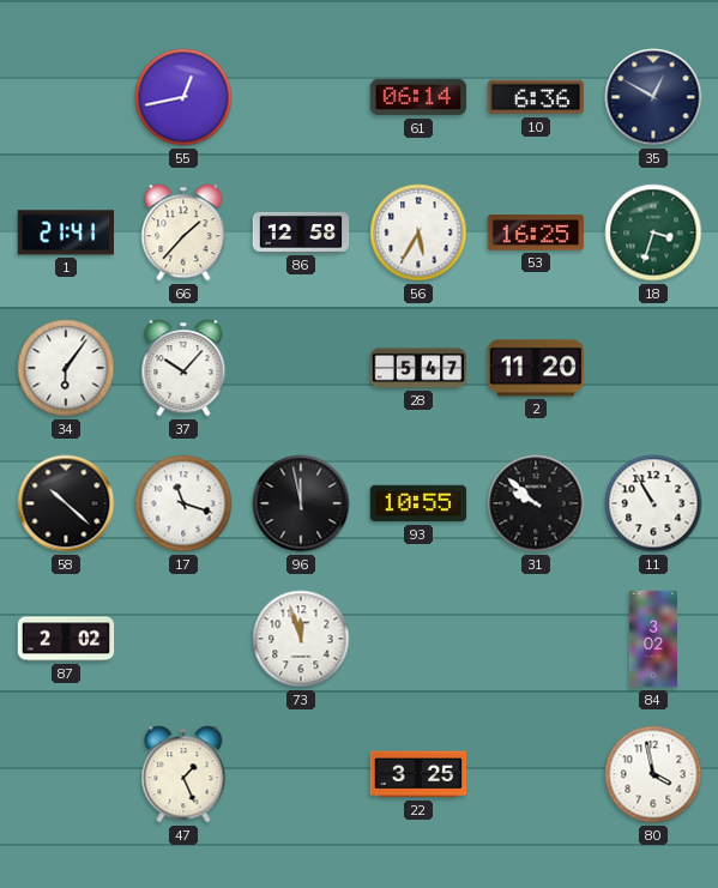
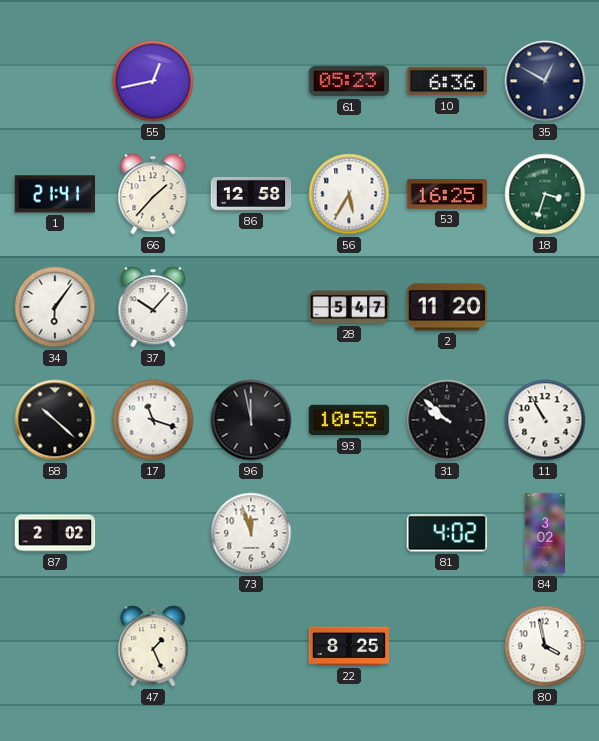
61: 06:14 -> 05:23 (349, 81)
81: none -> 4:02 (446, 533)
22: 3:25 -> 8:25 (349, 646)
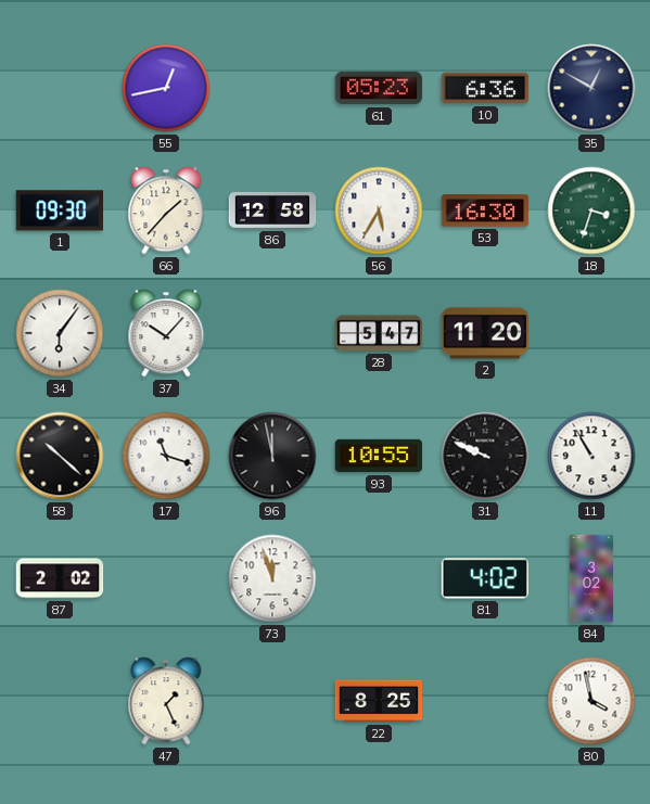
1: 21:41 -> 09:30 (60, 210)
53: 16:25 -> 16:30 (485, 210)
31: 9:52 -> 9:49 (485, 456)
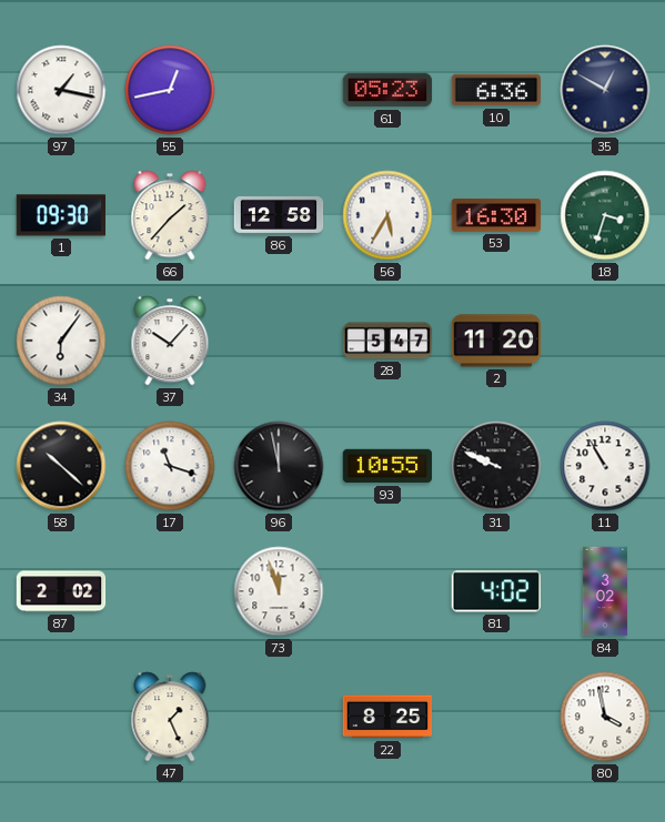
97: none -> 1:17 (61, 90)
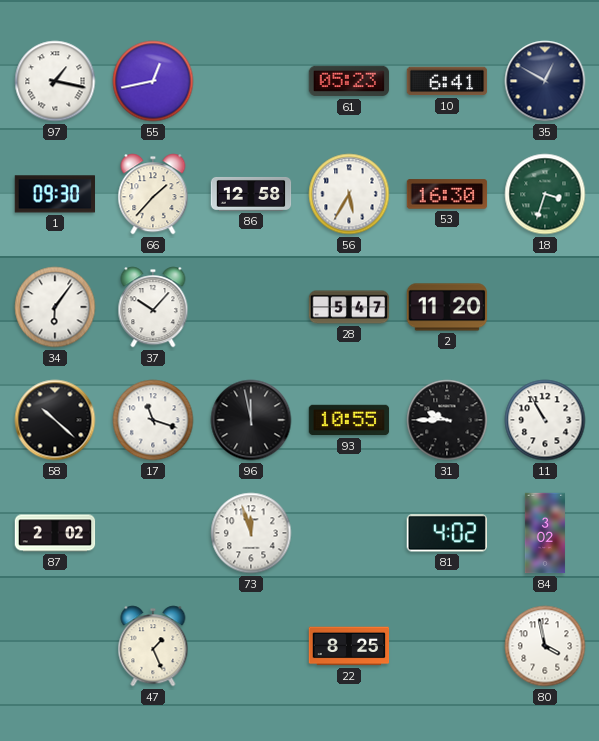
10: 6:36 -> 6:41 (447, 81)
31: 9:49 -> 9:45 (447, 420)
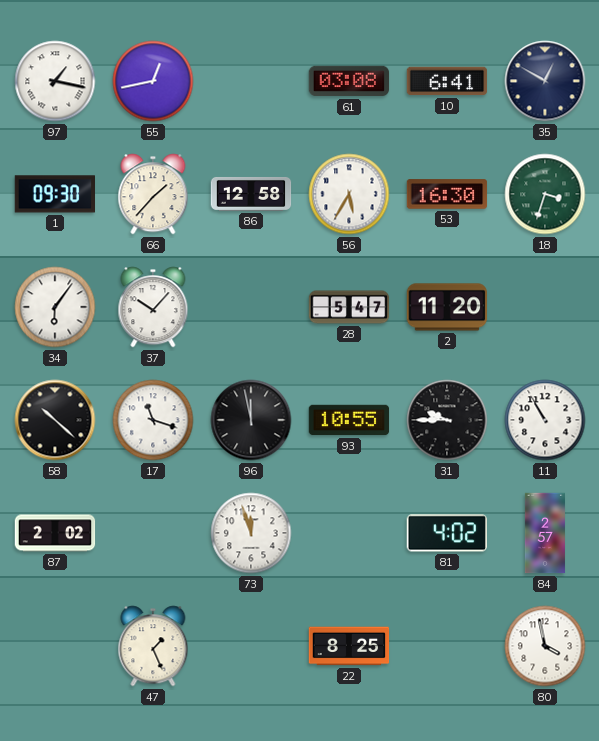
61: 05:23 -> 03:08 (349, 81)
84: 3:02 -> 2:57 (545, 533)
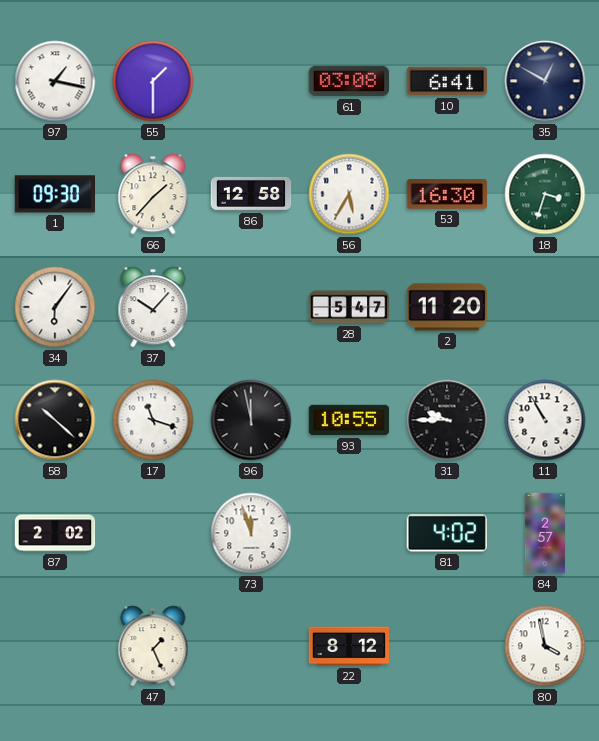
55: 12:43 -> 1:30 (153, 81)
22: 8:25 -> 8:12 (349, 646)
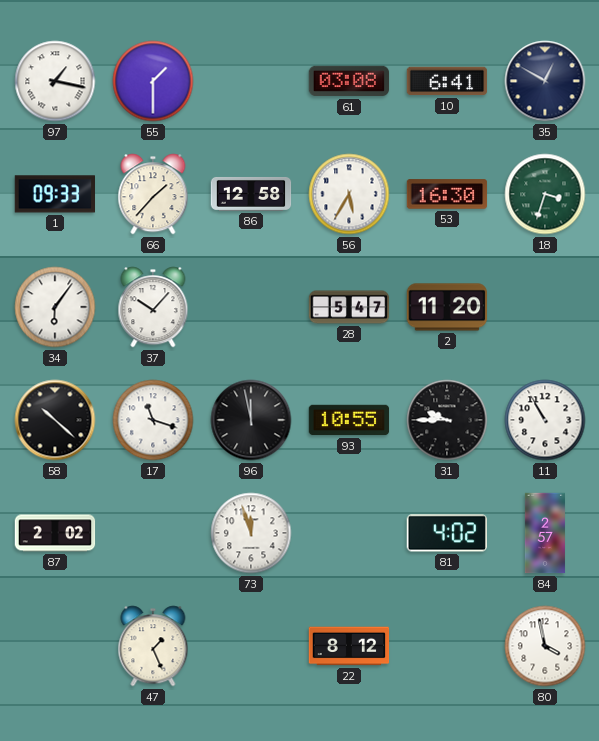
1: 09:30 -> 09:33 (55, 194)
